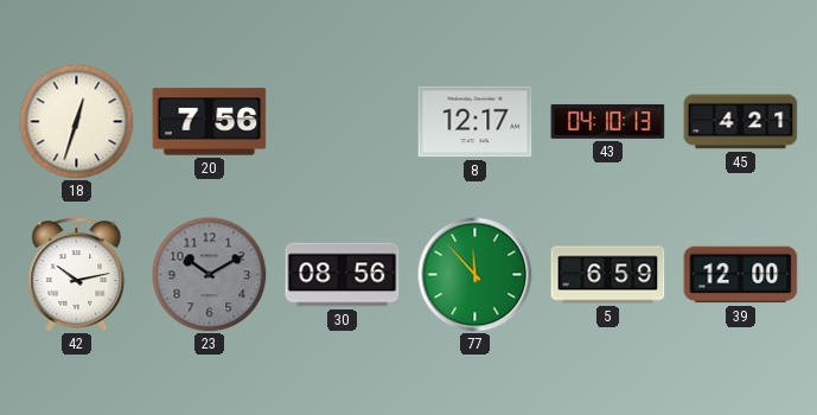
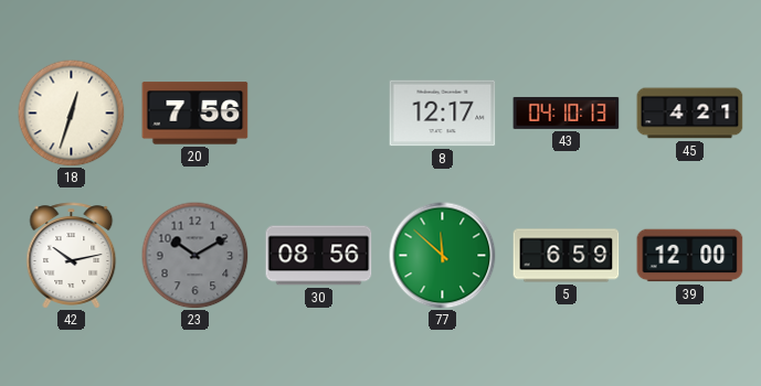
77: 11:53 -> 11:52 (443, 256)
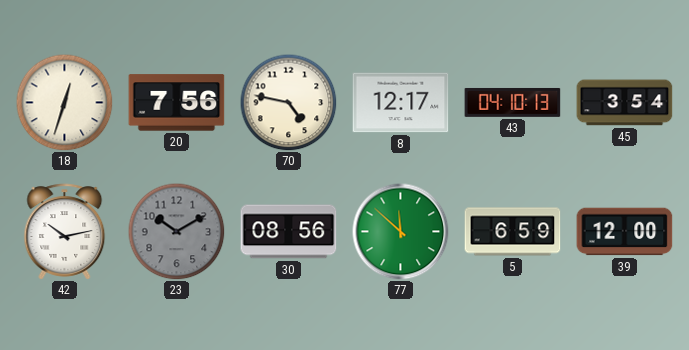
70: none -> 4:47 (288, 102)
45: 4:21 -> 3:54 (625, 103)
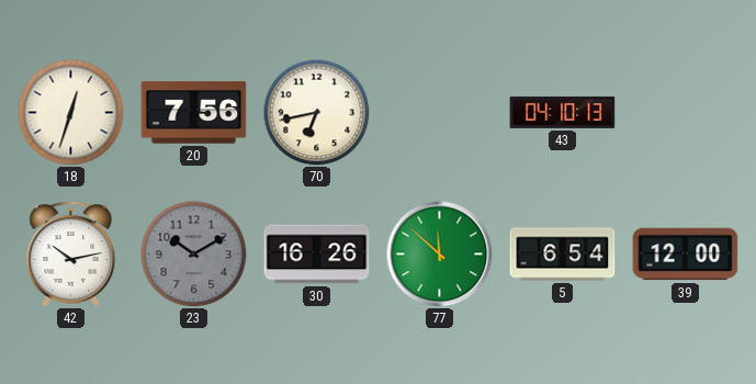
70: 4:47 -> 6:43 (316, 112)
8: 12:17 -> none (401, 103)
45: 3:54 -> none (625, 103)
30: 08:56 -> 16:26 (317, 255)
5: 6:59 -> 6:54 (563, 255)
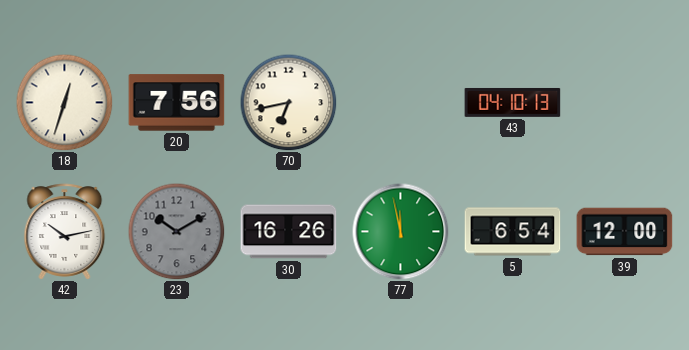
77: 11:52 -> 11:58 (401, 232)
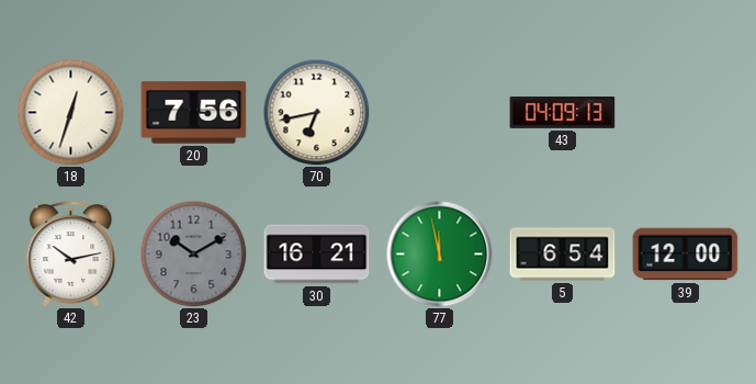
43: 04:10 -> 04:09 (563, 112)
30: 16:26 -> 16:21 (317, 255)
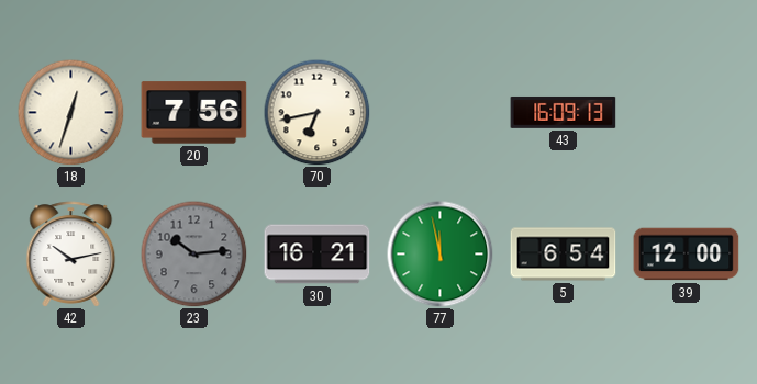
43: 04:09 -> 16:09 (564, 112)
23: 10:10 -> 10:14 (193, 253)
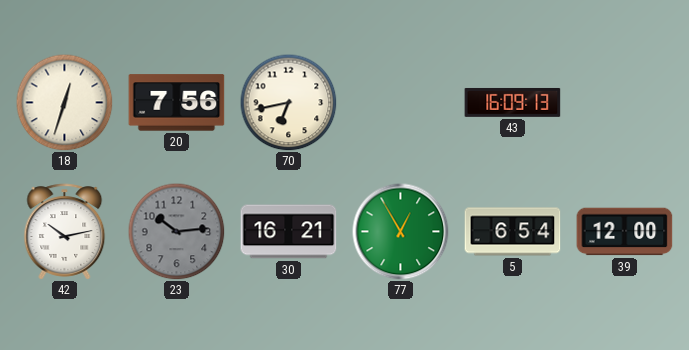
77: 11:58 -> 12:55 (401, 232)
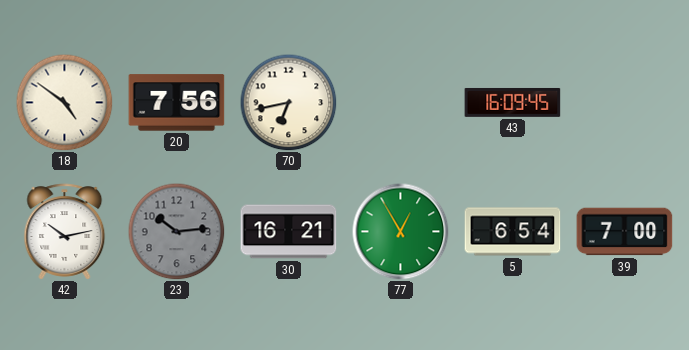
18: 12:33 -> 4:51 (64, 102)
43: 16:09:13 -> 16:09:45 (513, 102)
39: 12:00 -> 7:00 (625, 232)
